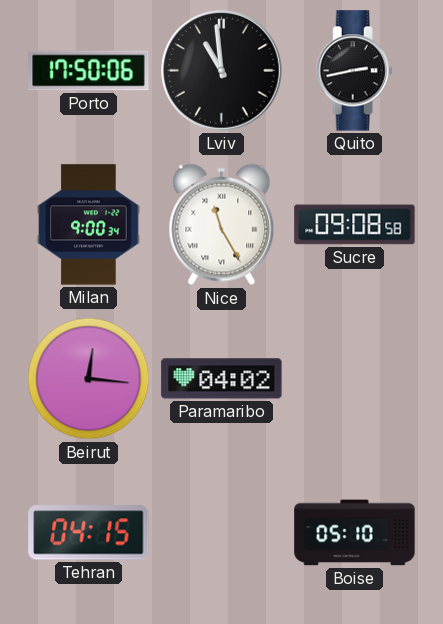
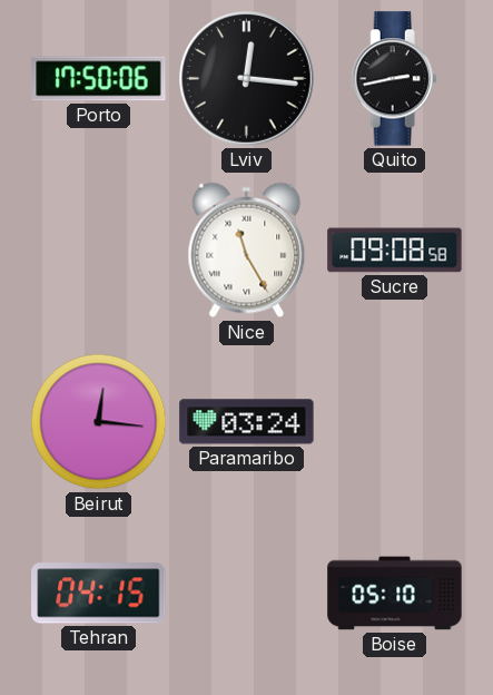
Lviv: 10:59 -> 12:16 (247, 79)
Milan: 9:00 -> none (89, 225)
Paramaribo: 04:02 -> 03:24 (247, 422)
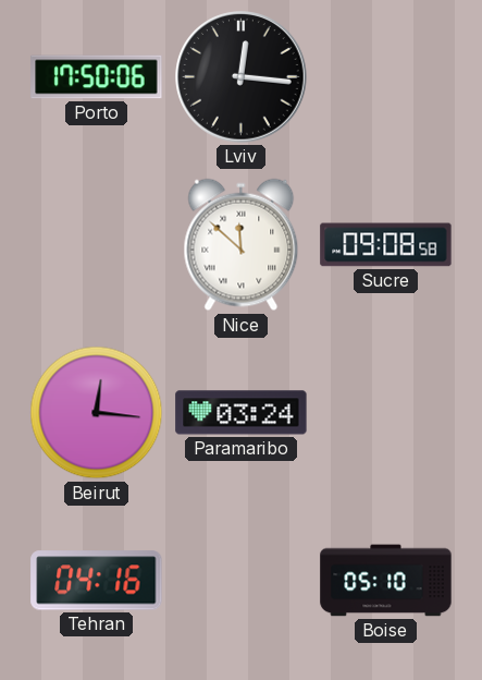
Quito: 2:43 -> none (394, 79)
Nice: 11:25 -> 11:52 (242, 245)
Tehran: 04:15 -> 04:16 (97, 581)
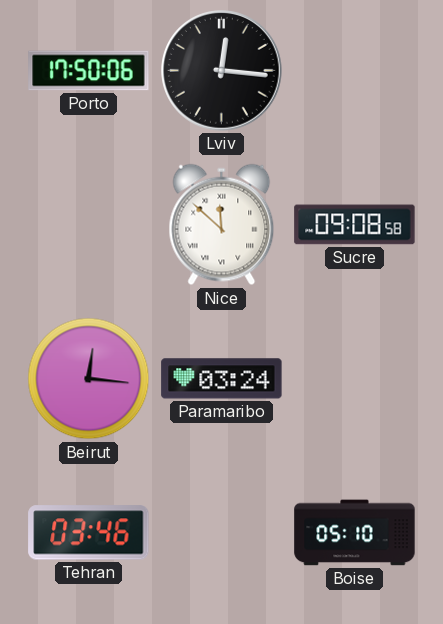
Tehran: 04:16 -> 03:46 (89, 533)
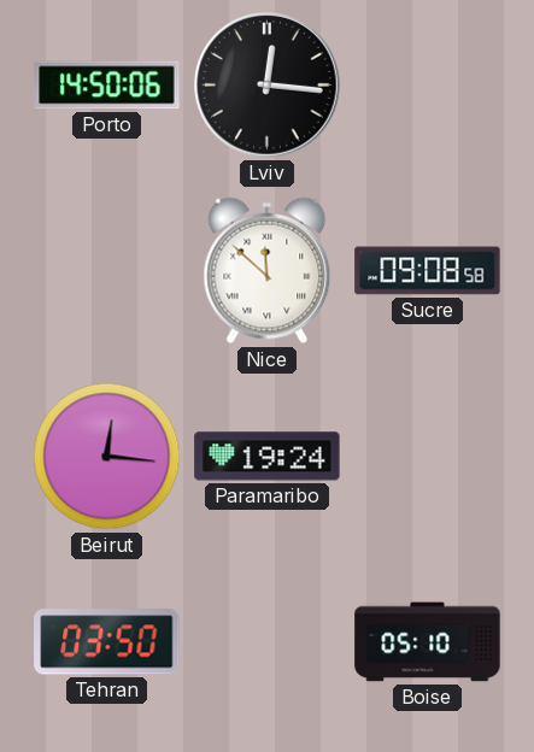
Porto: 17:50 -> 14:50 (107, 86)
Paramaribo: 03:24 -> 19:24 (268, 457)
Tehran: 03:46 -> 03:50 (107, 642)
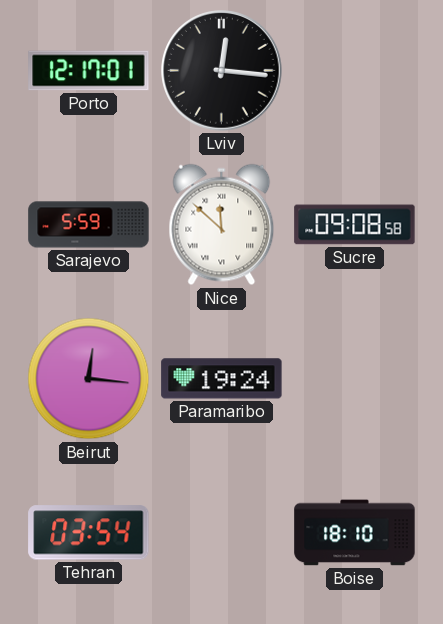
Porto: 14:50 -> 12:17 (89, 71)
Sarajevo: none -> 5:59 (89, 225)
Tehran: 03:50 -> 03:54 (89, 533)
Boise: 05:10 -> 18:10 (355, 533)
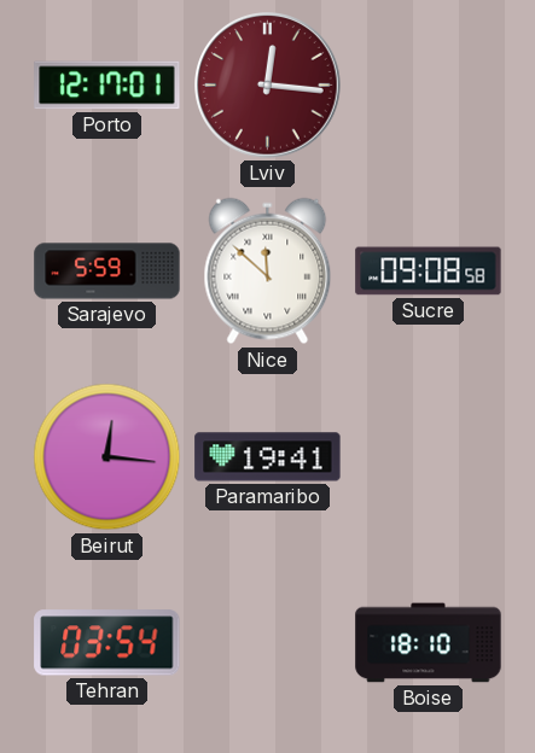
Lviv dial: black -> burgundy (268, 86)
Paramaribo: 19:24 -> 19:41 (268, 457)
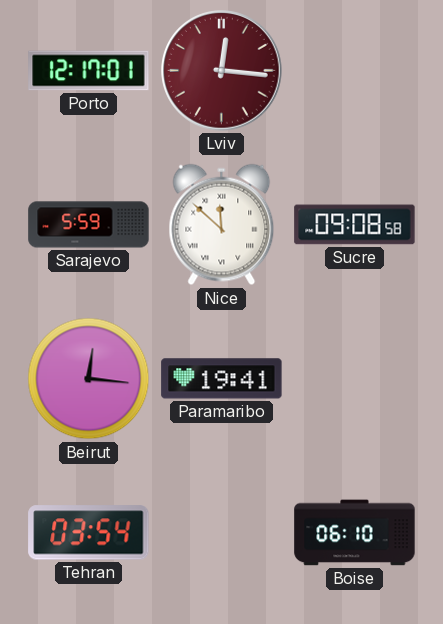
Boise: 18:10 -> 06:10 (355, 533)
